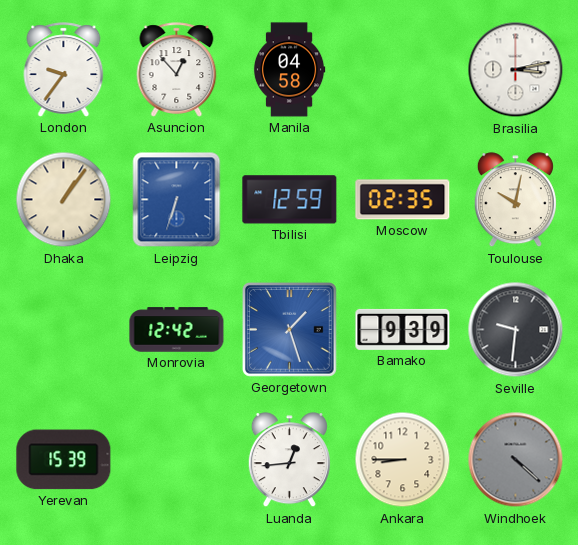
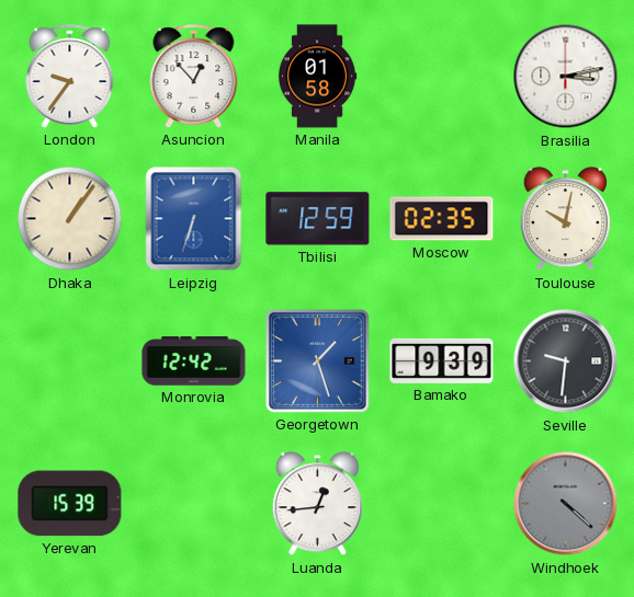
Manila: 04:58 -> 01:58 (317, 77)
Ankara: 8:45 -> none (403, 460)
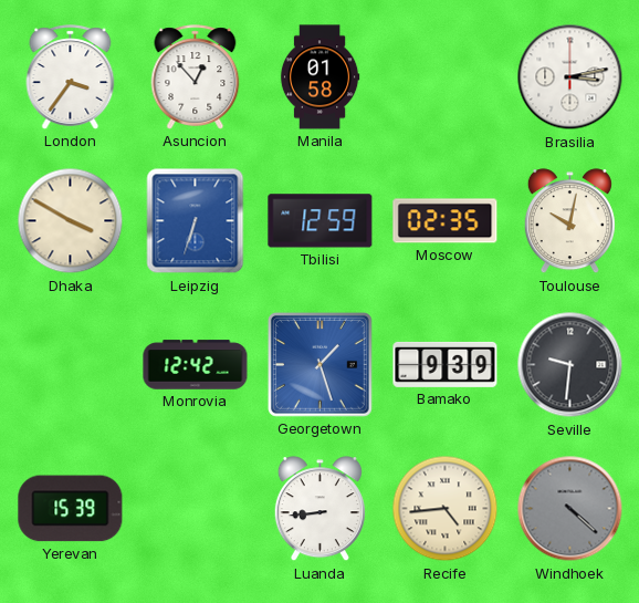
London: 9:36 -> 3:36 (71, 77)
Dhaka: 1:06 -> 3:50 (71, 221)
Luanda: 12:44 -> 8:44 (319, 509)
Recife: none -> 4:44 (446, 509)
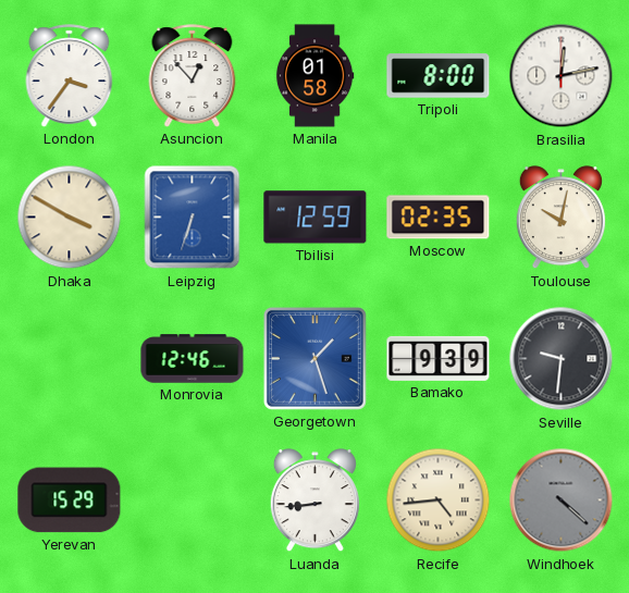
Tripoli: none -> 8:00 (439, 76)
Brasilia: 3:13 -> 12:13 (562, 76)
Monrovia: 12:42 -> 12:46 (193, 359)
Yerevan: 15:39 -> 15:29 (70, 501)
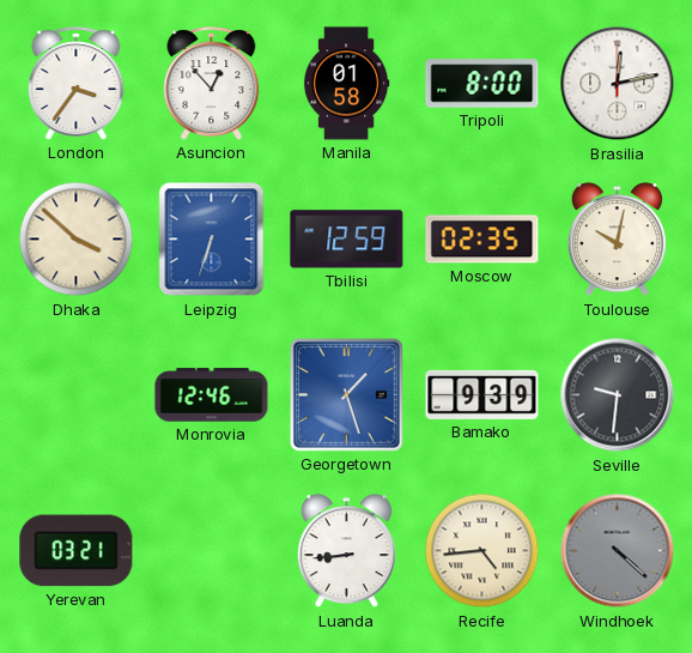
Dhaka: 3:50 -> 3:52 (77, 240)
Yerevan: 15:29 -> 03:21 (77, 551)
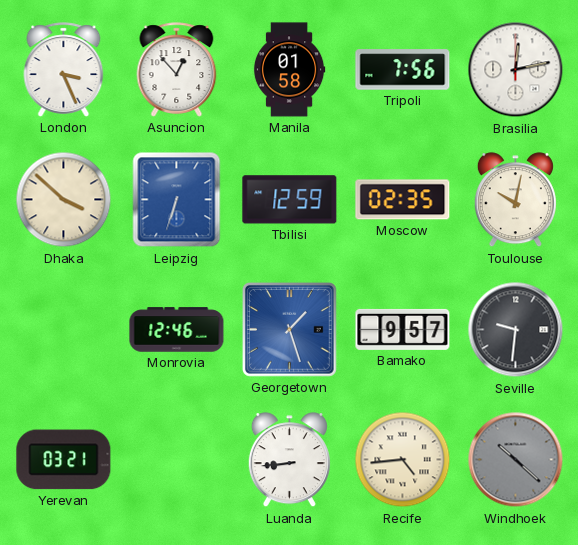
London: 3:36 -> 3:26 (64, 70)
Tripoli: 8:00 -> 7:56 (403, 70)
Bamako: 9:39 -> 9:57 (403, 329)
Windhoek: 4:22 -> 10:22 (516, 460)
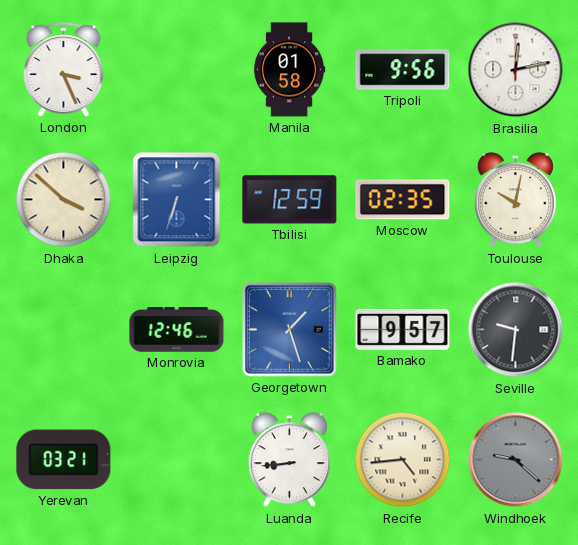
Asuncion: 12:53 -> none (177, 70)
Tripoli: 7:56 -> 9:56 (403, 70)
Windhoek: 10:22 -> 9:22 (516, 460)
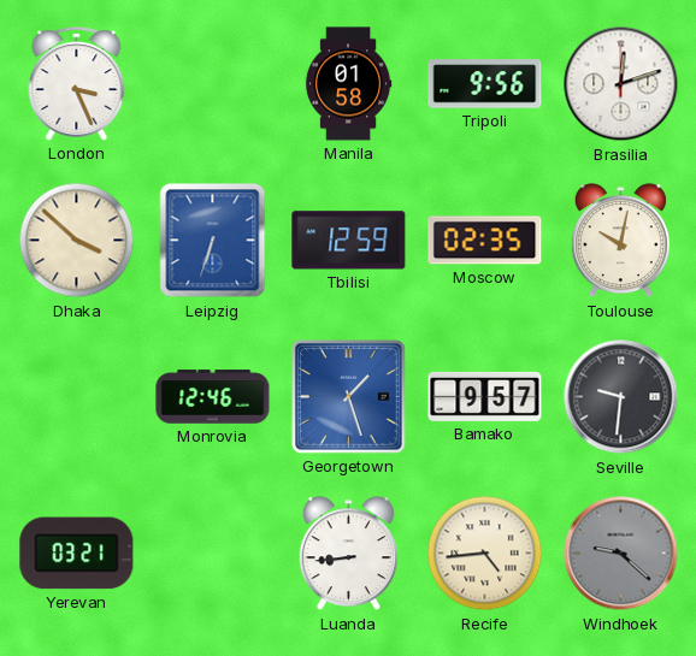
Brasilia: 12:13 -> 12:12 (621, 84)
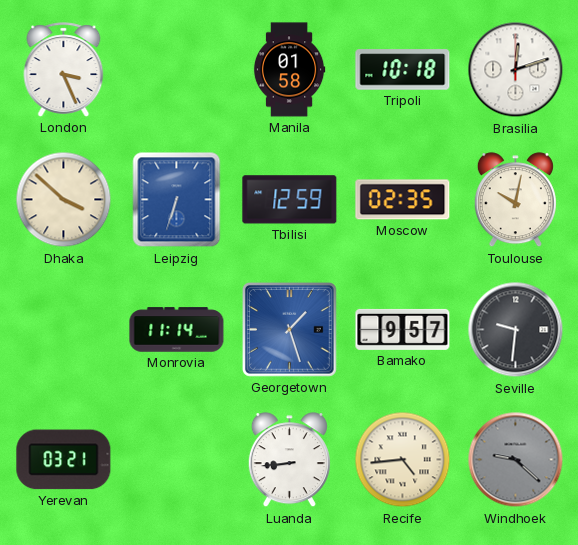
Tripoli: 9:56 -> 10:18 (403, 70)
Monrovia: 12:46 -> 11:14 (177, 330)
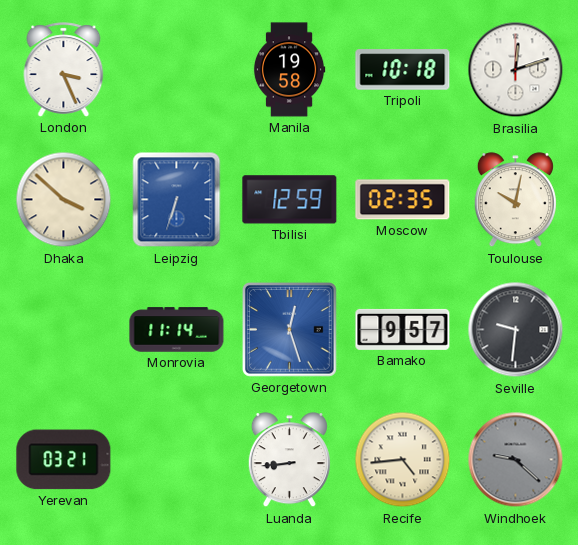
Manila: 01:58 -> 19:58 (289, 70)
Georgetown: 1:27 -> 12:27 (289, 329)
